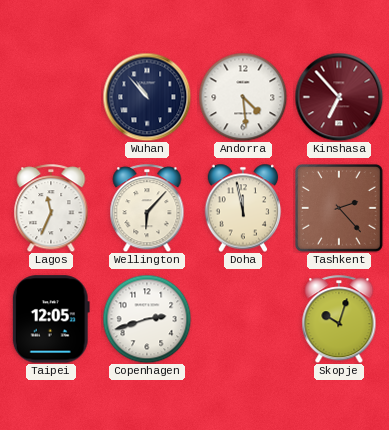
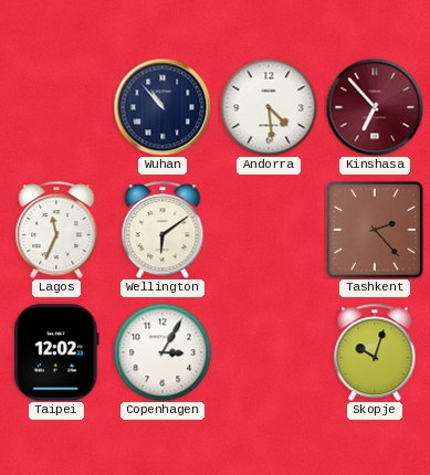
Wellington: 6:07 -> 6:09 (162, 230)
Doha: 11:58 -> none (243, 208)
Taipei: 12:05 -> 12:02 (56, 352)
Copenhagen: 2:42 -> 3:05 (162, 352)
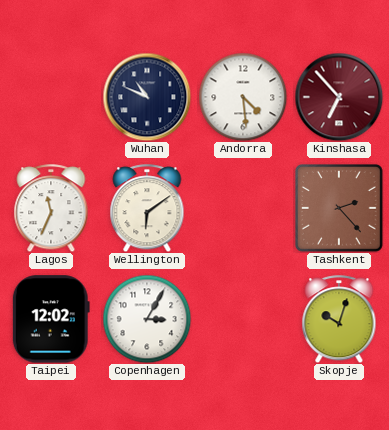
Wuhan: 10:53 -> 10:49 (147, 97)
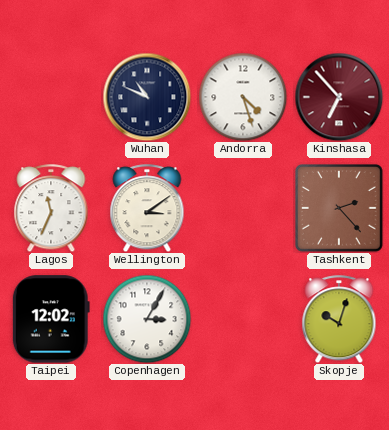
Andorra: 4:29 -> 4:27 (243, 97)
Wellington: 6:09 -> 3:09 (147, 208)
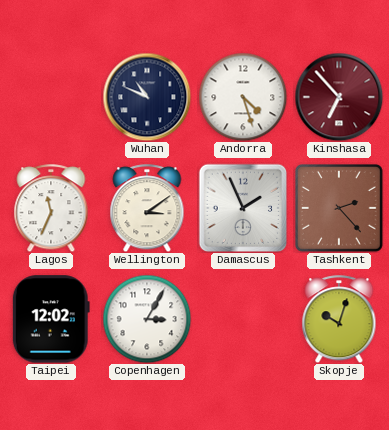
Damascus: none -> 1:56 (243, 208)
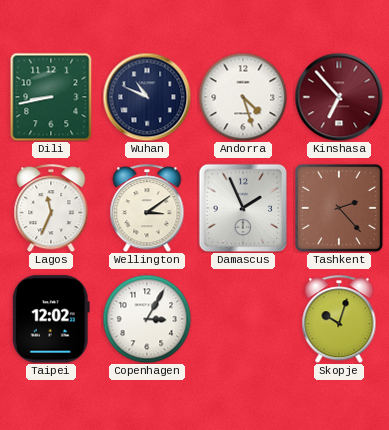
Dili: none -> 8:43 (51, 97)
